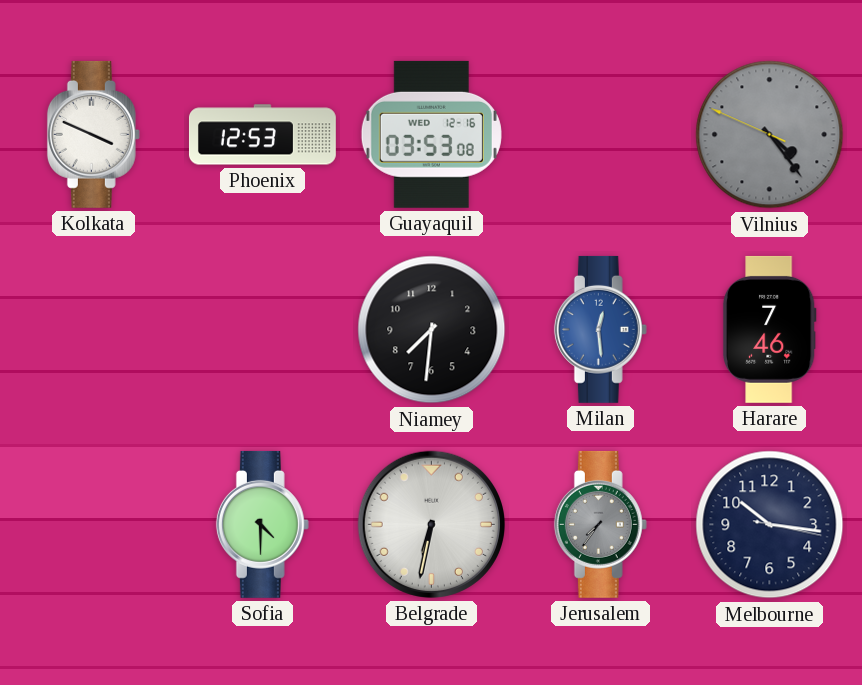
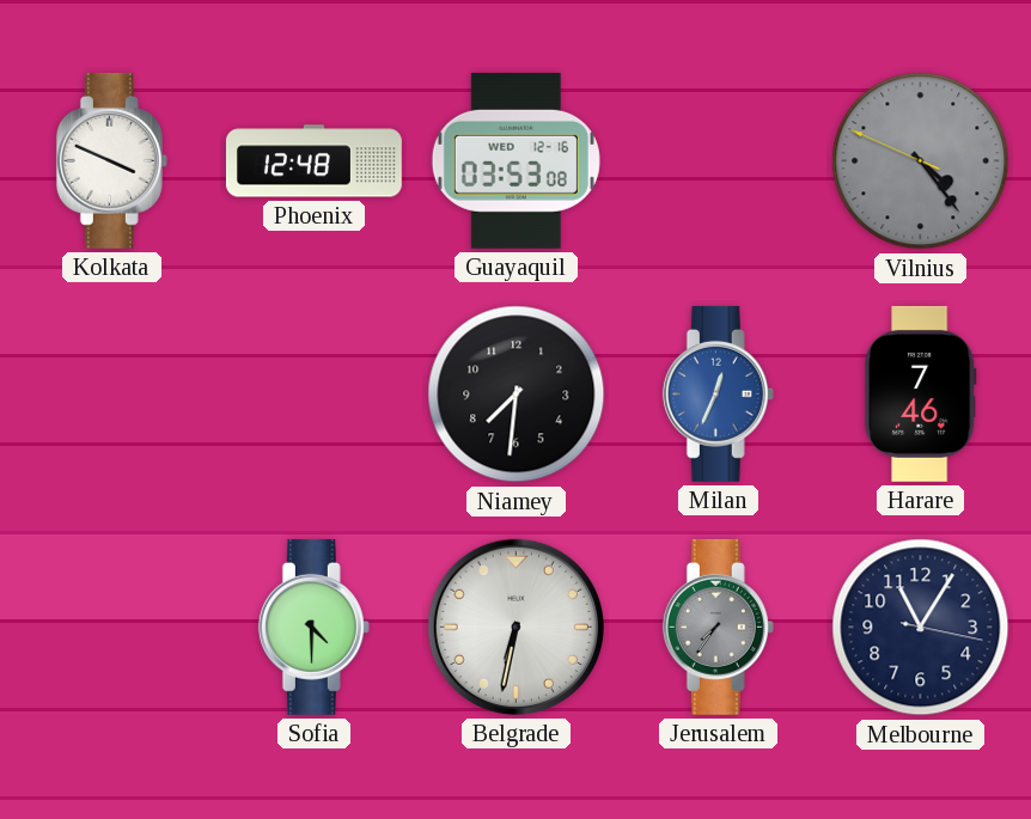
Phoenix: 12:53 -> 12:48 (313, 161)
Milan: 12:29 -> 12:34 (718, 393)
Melbourne: 10:16 -> 11:05 (921, 628)
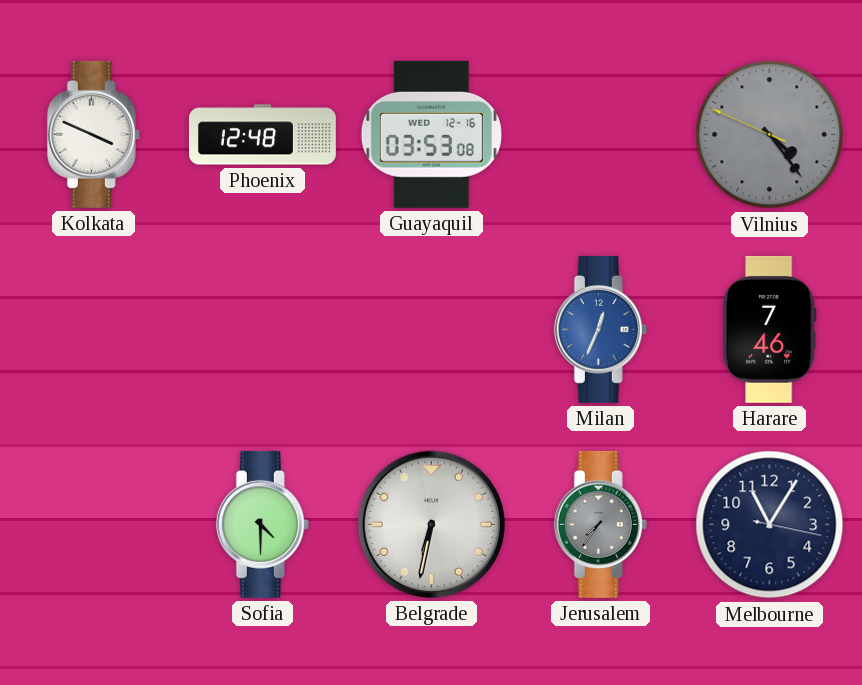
Niamey: 7:31 -> none (517, 395)
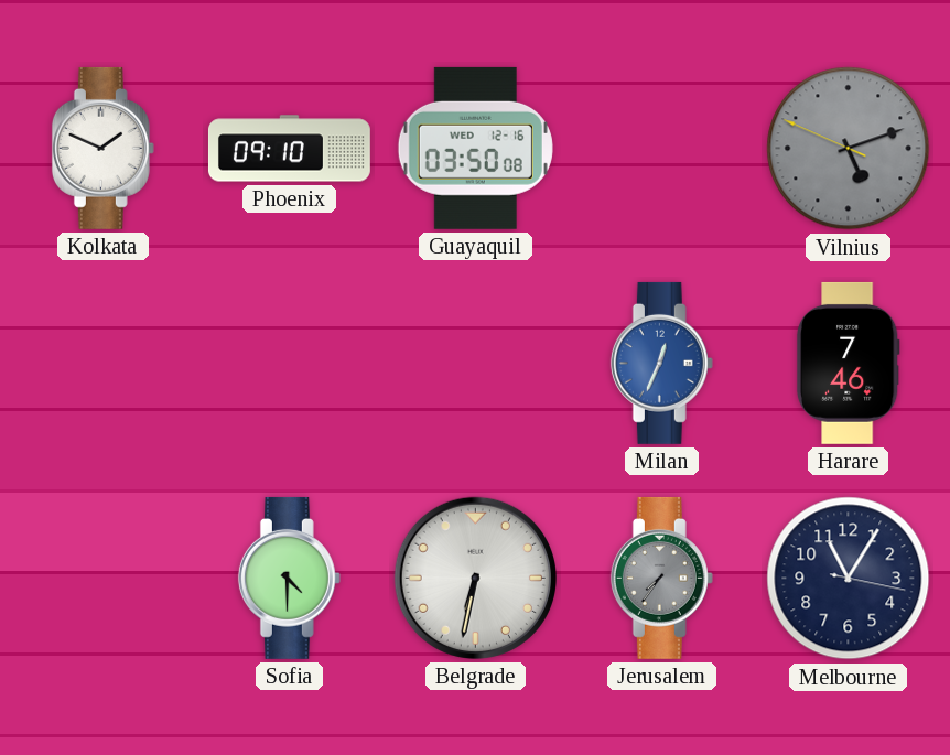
Kolkata: 3:49 -> 1:49 (102, 148)
Phoenix: 12:48 -> 09:10 (289, 149)
Guayaquil: 03:53 -> 03:50 (475, 148)
Vilnius: 4:23 -> 5:11 (849, 149)
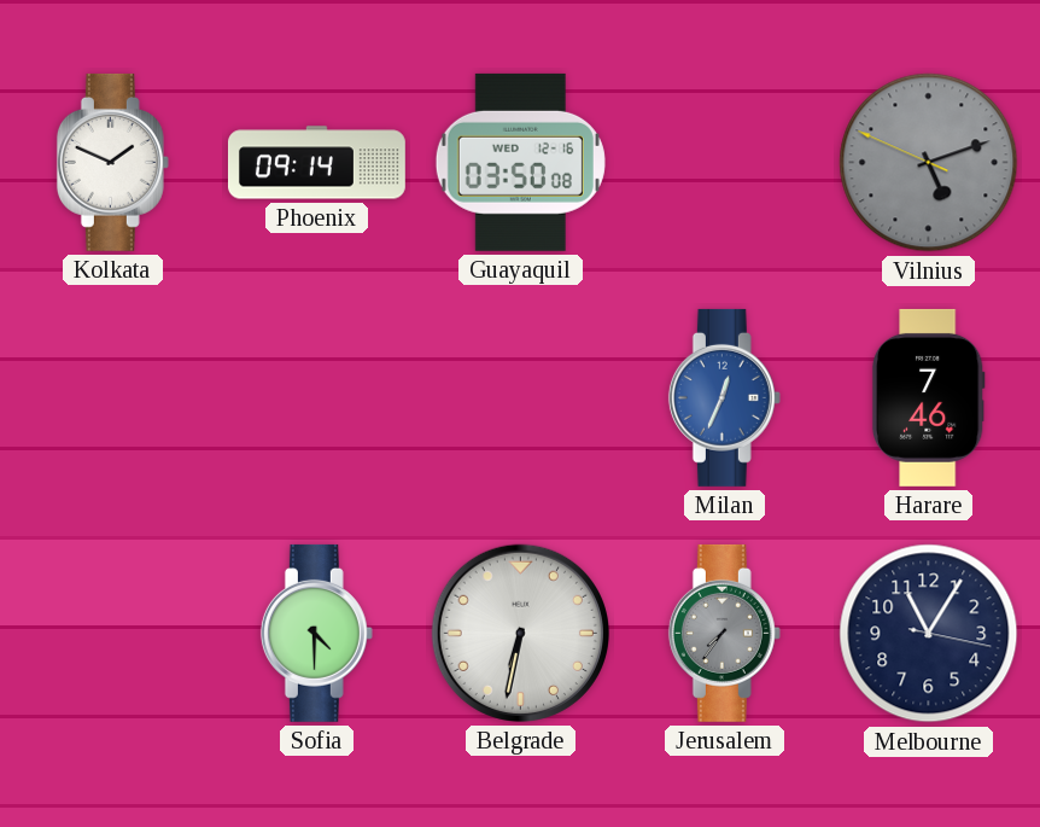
Phoenix: 09:10 -> 09:14 (316, 163)
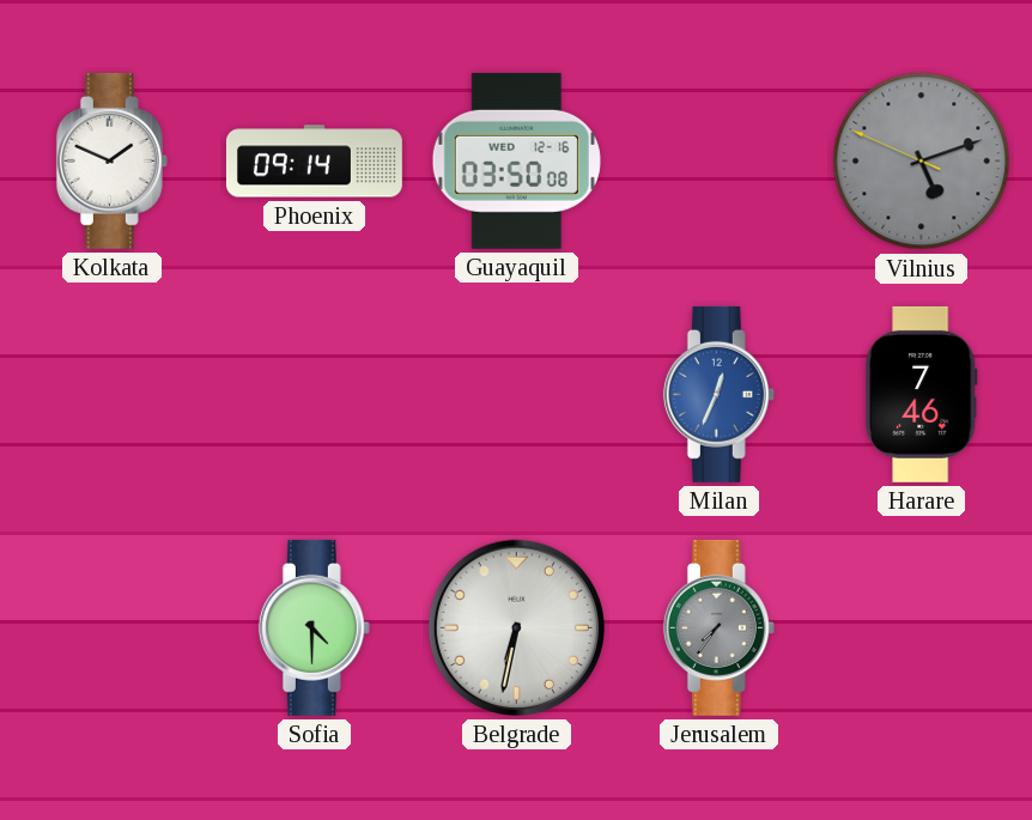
Melbourne: 11:05 -> none (929, 634)
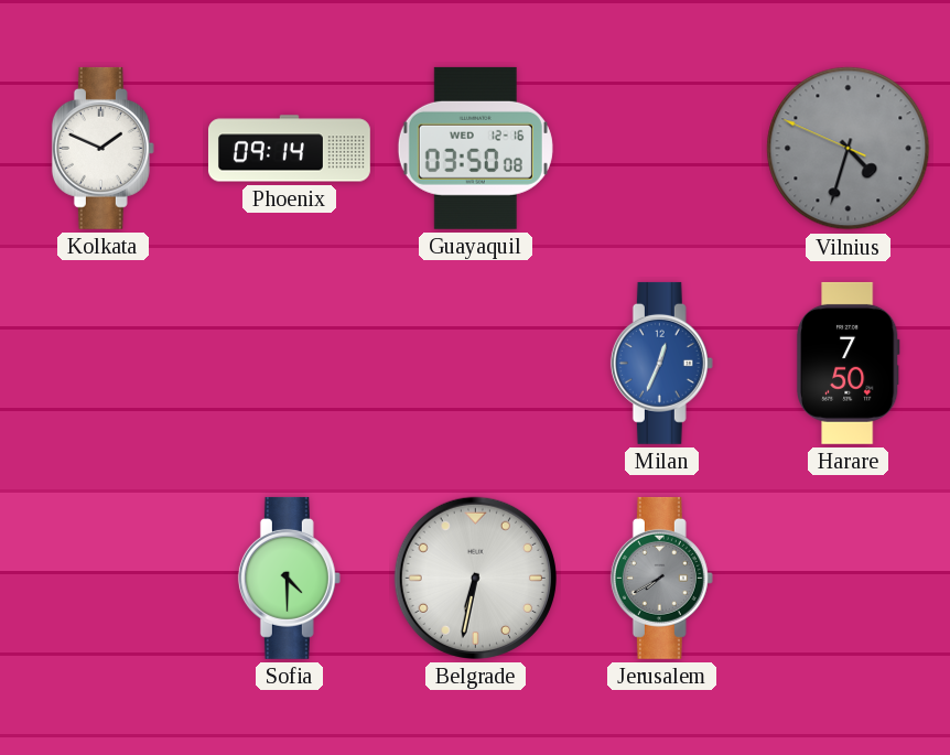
Vilnius: 5:11 -> 4:32 (849, 149)
Harare: 7:46 -> 7:50 (848, 363)
Jerusalem: 7:36 -> 7:40 (661, 578)
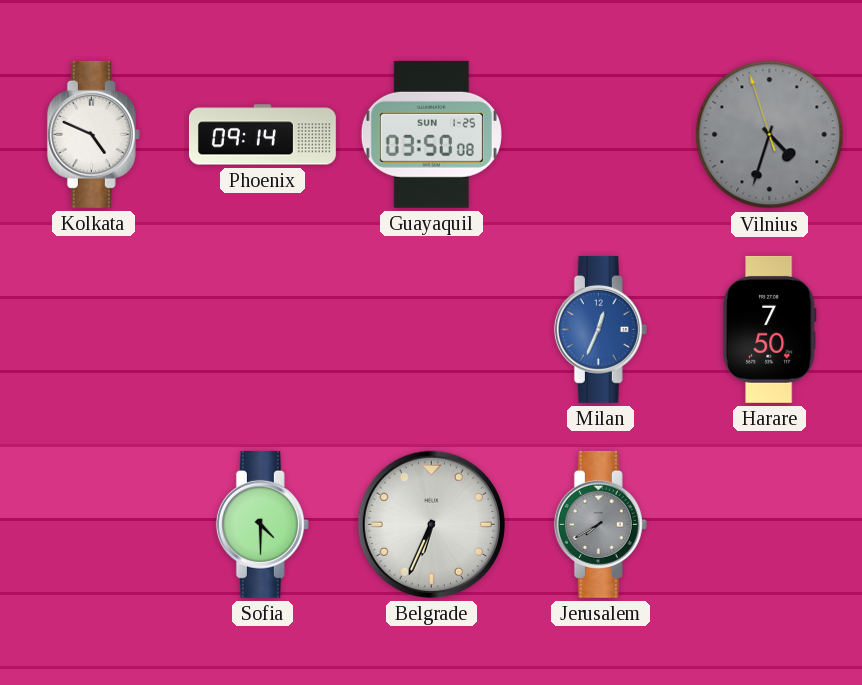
Kolkata: 1:49 -> 4:49 (93, 134)
Guayaquil date: WED 12-16 -> SUN 1-25 (431, 134)
Vilnius: 4:32:49 -> 4:32:57 (770, 135)
Belgrade: 6:32 -> 6:34 (431, 524)
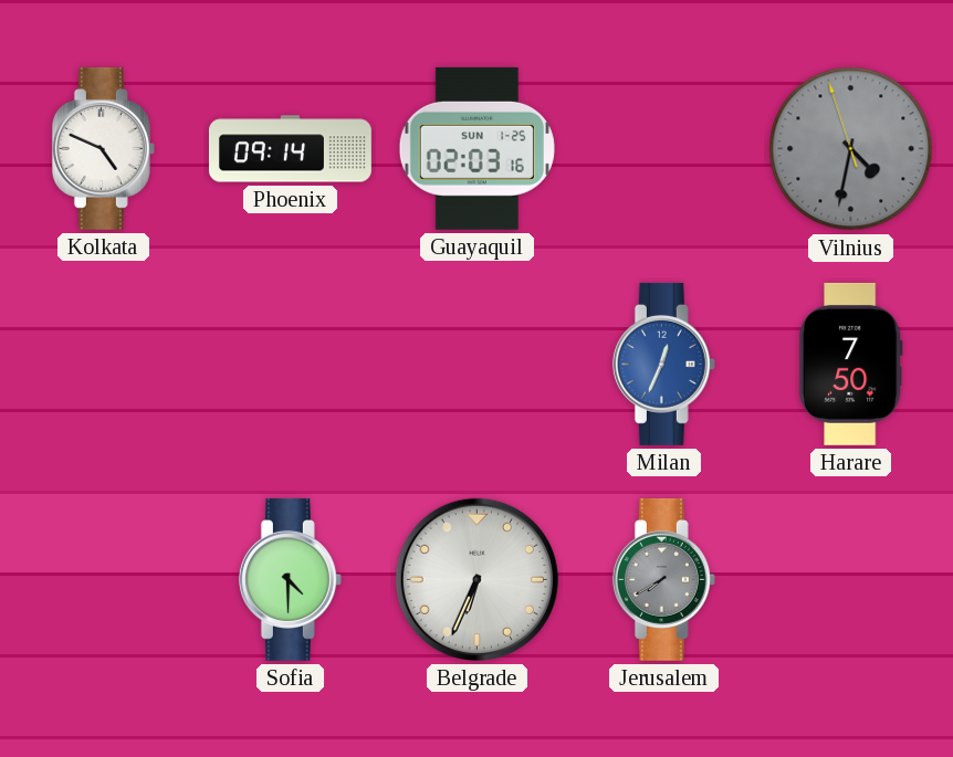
Guayaquil: 03:50 -> 02:03 (476, 148)
Vilnius: 4:32 -> 4:31 (851, 149)
